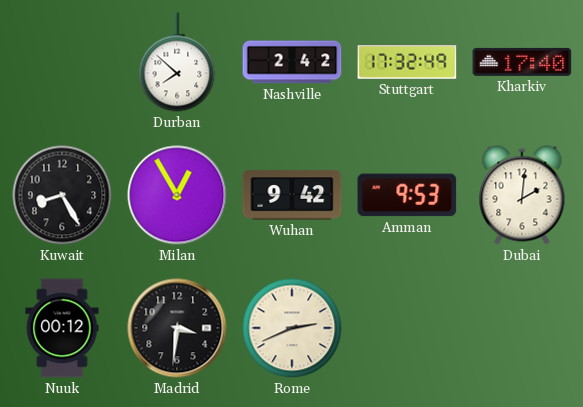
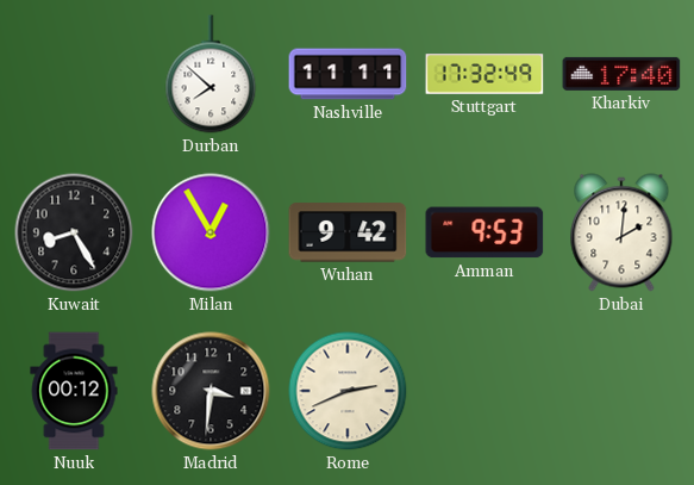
Nashville: 2:42 -> 11:11 (348, 74)
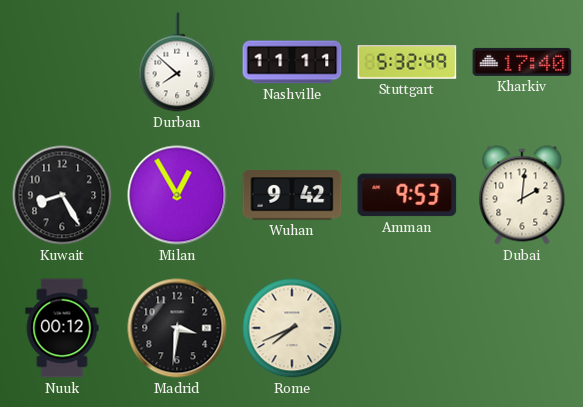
Stuttgart: 17:32 -> 5:32 (407, 62)
Rome: 2:41 -> 7:41 (292, 328)
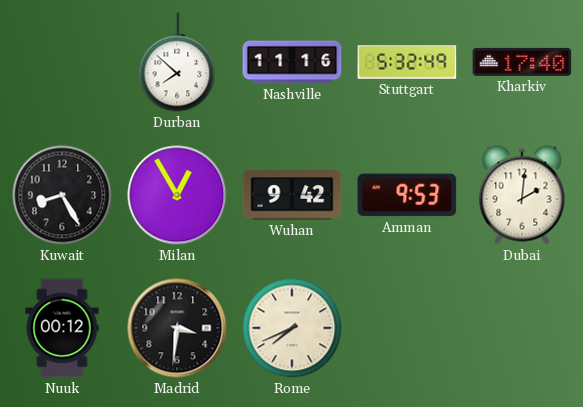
Nashville: 11:11 -> 11:16 (292, 62)
